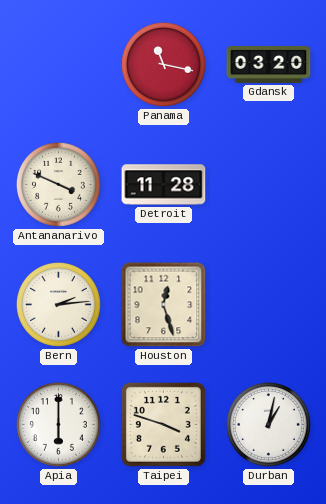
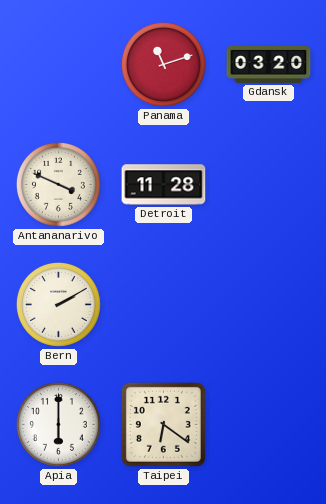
Panama: 11:17 -> 11:12 (163, 64)
Bern: 2:14 -> 2:10 (58, 304)
Houston: 12:27 -> none (164, 305)
Taipei: 3:48 -> 6:21 (163, 424)
Durban: 1:02 -> none (268, 424)
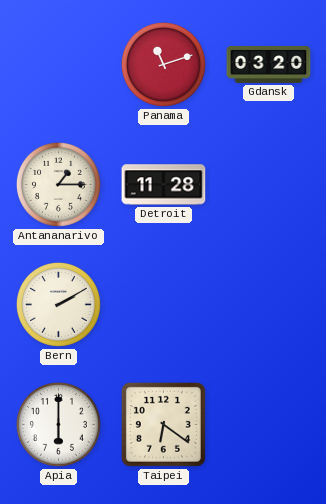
Antananarivo: 3:49 -> 1:15 (58, 184)
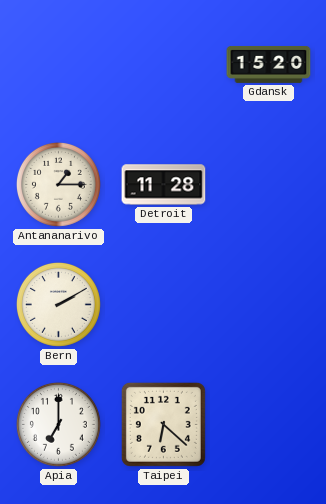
Panama: 11:12 -> none (163, 64)
Gdansk: 03:20 -> 15:20 (269, 65)
Apia: 6:00 -> 7:00 (58, 424)
Taipei: 6:21 -> 6:22 (163, 424)
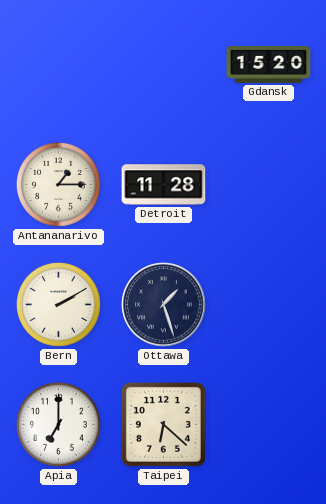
Ottawa: none -> 1:27 (164, 305)
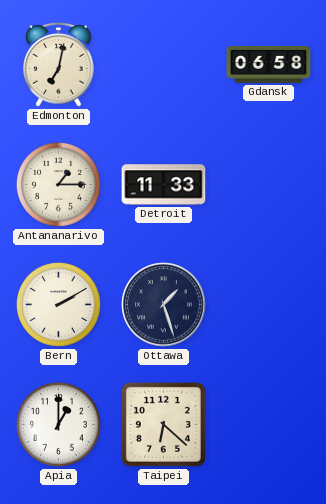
Edmonton: none -> 7:02 (59, 64)
Gdansk: 15:20 -> 06:58 (269, 65)
Detroit: 11:28 -> 11:33 (164, 185)
Apia: 7:00 -> 1:00 (58, 424)
